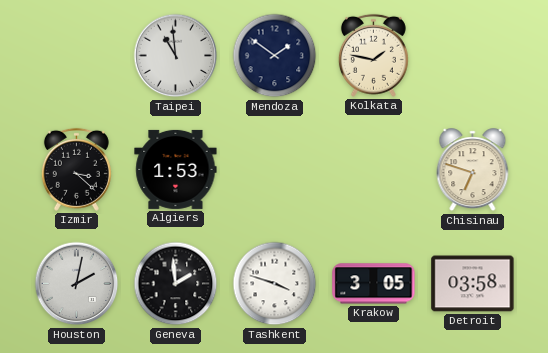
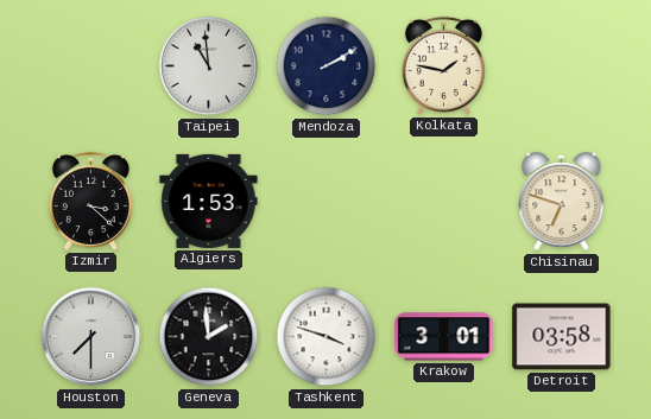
Mendoza: 1:51 -> 2:10 (327, 66)
Houston: 2:02 -> 7:30 (91, 337)
Krakow: 3:05 -> 3:01 (444, 337)
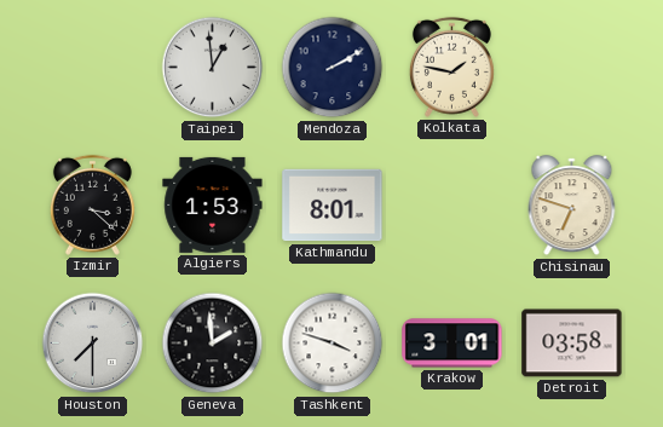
Taipei: 10:59 -> 12:59 (213, 68)
Kathmandu: none -> 8:01 (333, 206)
